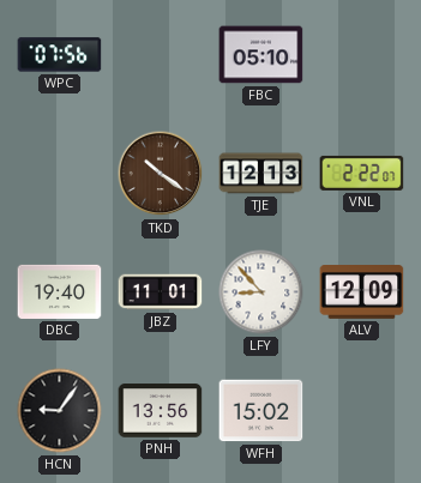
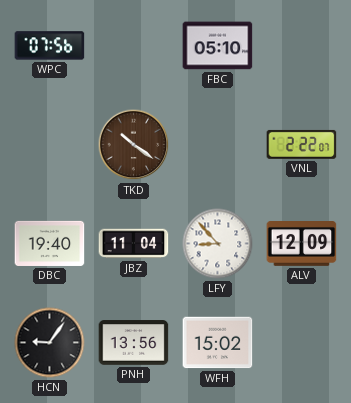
TJE: 12:13 -> none (261, 174)
JBZ: 11:01 -> 11:04 (134, 244)
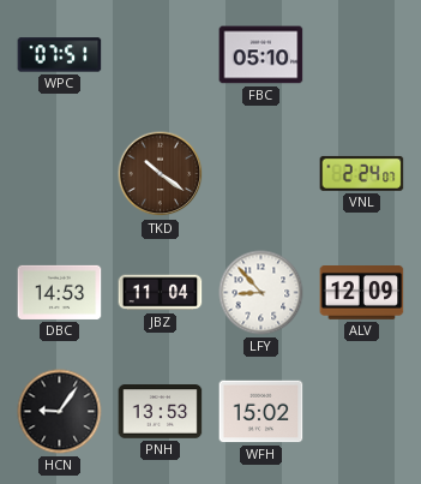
WPC: 07:56 -> 07:51 (60, 55)
VNL: 2:22 -> 2:24 (362, 173)
DBC: 19:40 -> 14:53 (60, 292)
PNH: 13:56 -> 13:53 (161, 412)
